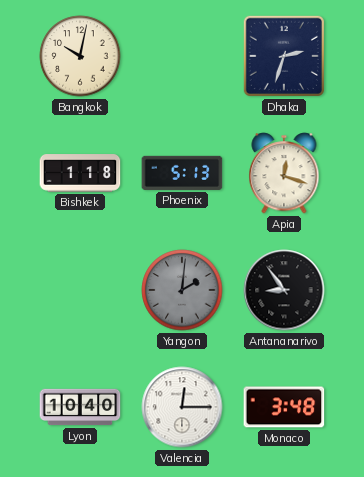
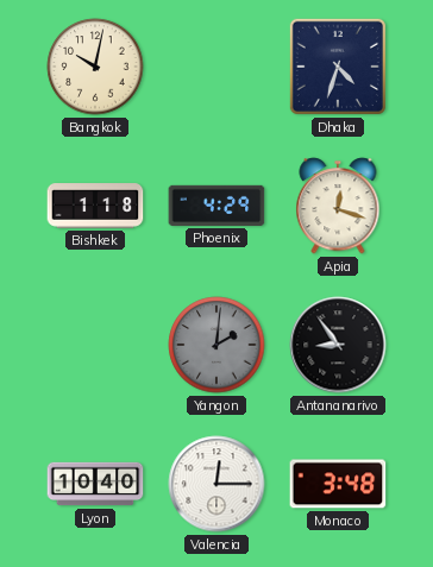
Dhaka: 2:33 -> 4:33 (338, 67)
Phoenix: 5:13 -> 4:29 (216, 206)
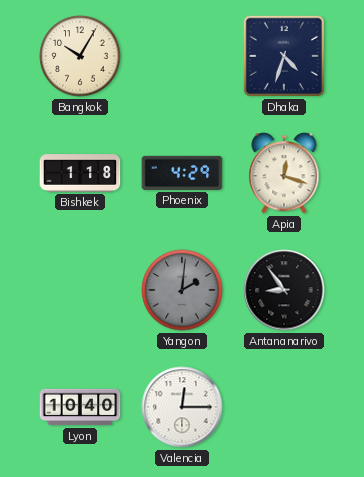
Bangkok: 10:02 -> 10:05 (80, 56)
Monaco: 3:48 -> none (338, 484)
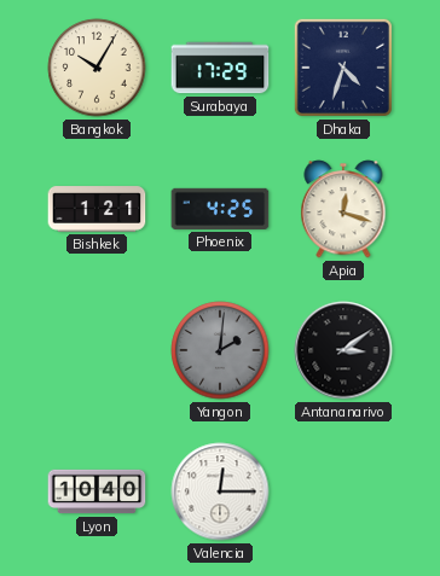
Surabaya: none -> 17:29 (220, 68)
Bishkek: 1:18 -> 1:21 (97, 209)
Phoenix: 4:29 -> 4:25 (220, 209)
Antananarivo: 8:54 -> 3:09 (343, 350)
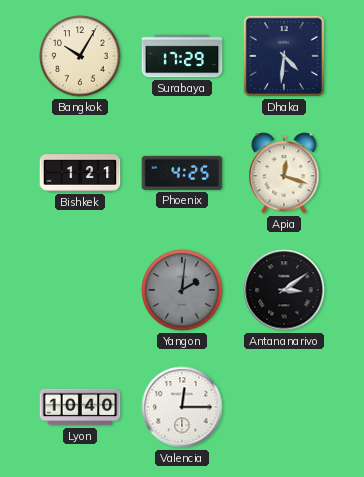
Dhaka: 4:33 -> 4:31 (284, 56)
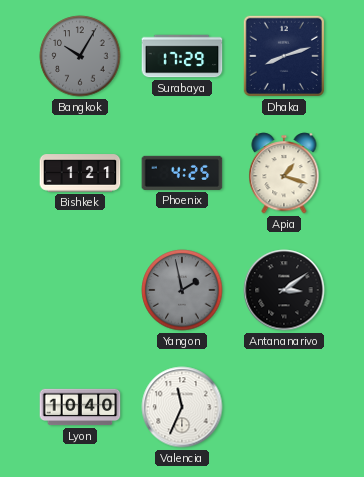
Bangkok dial: cream -> grey (80, 56)
Dhaka: 4:31 -> 8:12 (284, 56)
Apia: 12:18 -> 1:18 (284, 173)
Yangon: 2:01 -> 1:58 (182, 290)
Valencia: 12:15 -> 11:34 (182, 407)
